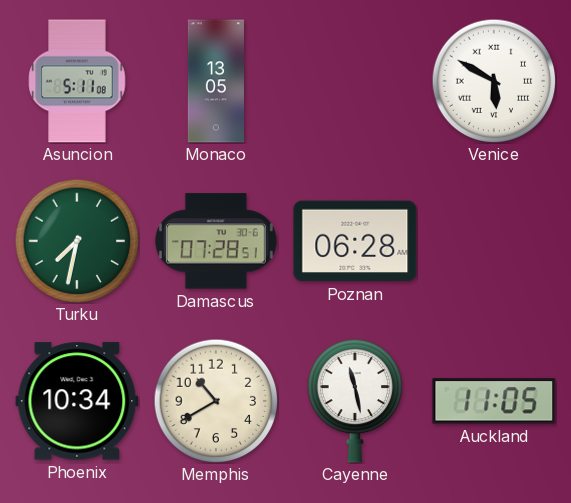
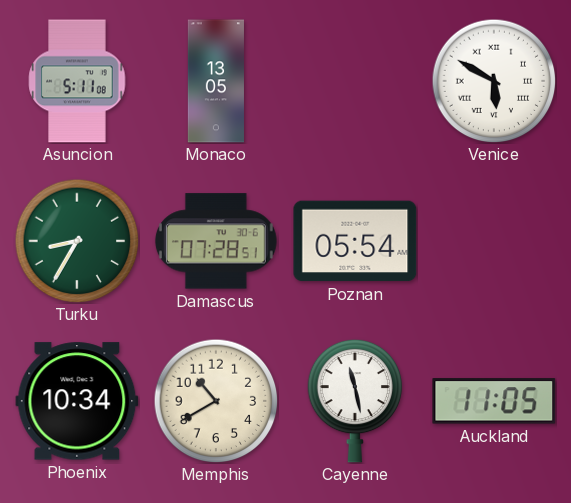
Turku: 7:32 -> 8:35 (77, 241)
Poznan: 06:28 -> 05:54 (355, 241)
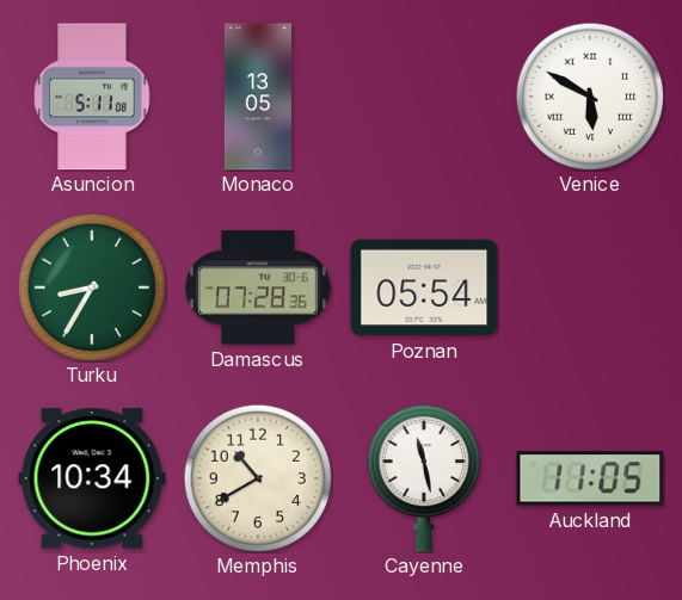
Damascus: 07:28:51 -> 07:28:36 (258, 287)
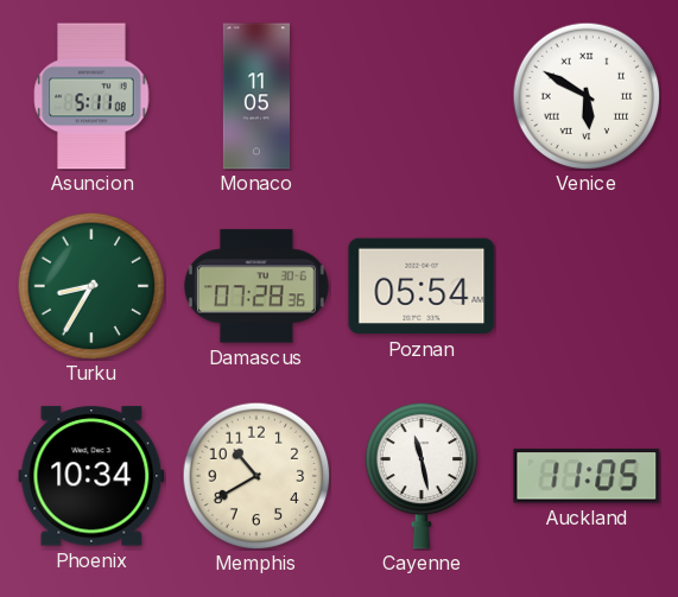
Monaco: 13:05 -> 11:05 (255, 96)
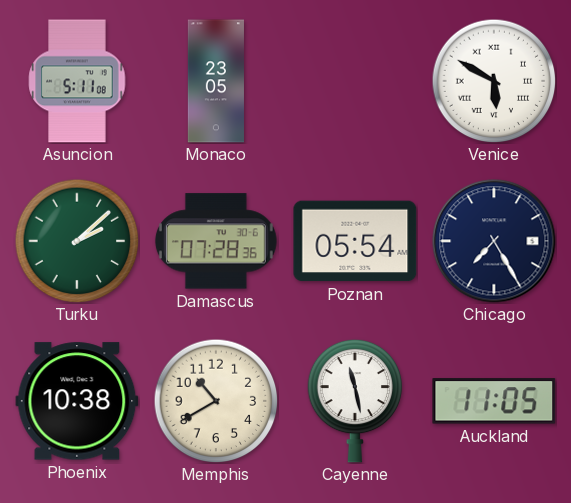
Monaco: 11:05 -> 23:05 (215, 81)
Turku: 8:35 -> 2:08 (77, 241)
Chicago: none -> 7:25 (494, 241)
Phoenix: 10:34 -> 10:38 (77, 401)
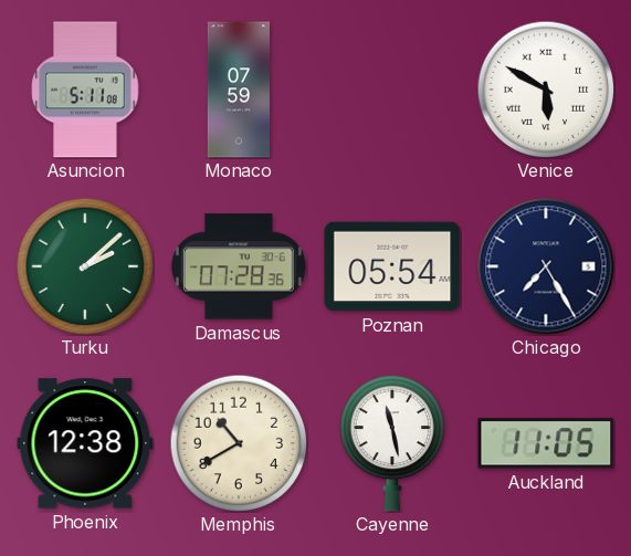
Monaco: 23:05 -> 07:59 (238, 90)
Phoenix: 10:38 -> 12:38 (85, 443)
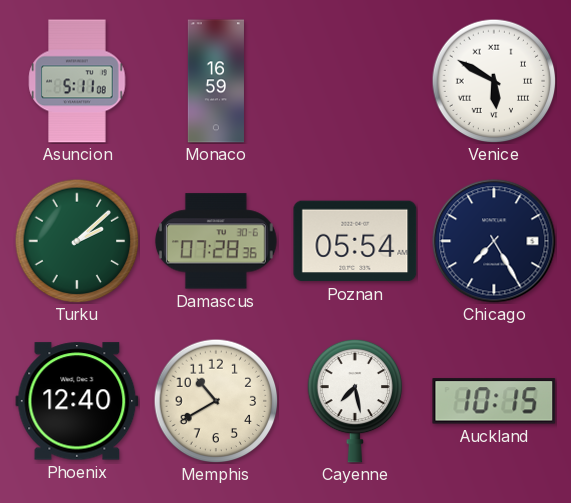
Monaco: 07:59 -> 16:59 (215, 81)
Phoenix: 12:38 -> 12:40 (77, 401)
Cayenne: 11:28 -> 7:28 (355, 401)
Auckland: 11:05 -> 10:15 (494, 401)
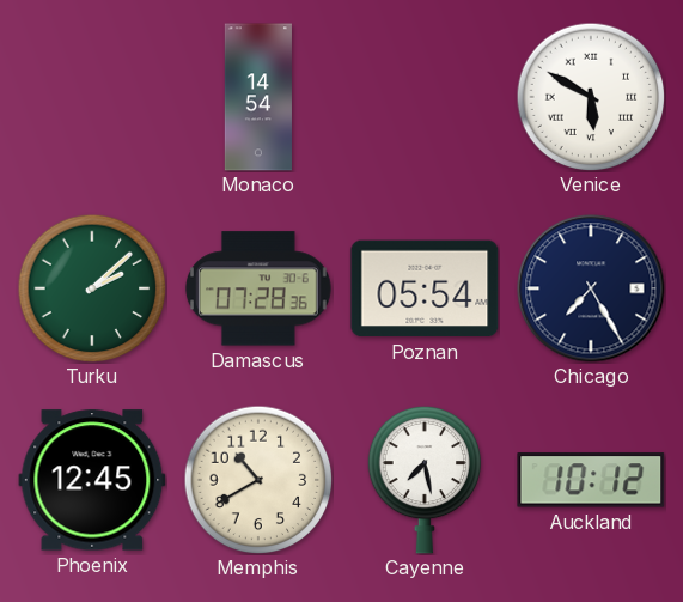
Asuncion: 5:11 -> none (77, 81)
Monaco: 16:59 -> 14:54 (257, 97)
Phoenix: 12:40 -> 12:45 (92, 480)
Auckland: 10:15 -> 10:12 (591, 480)
